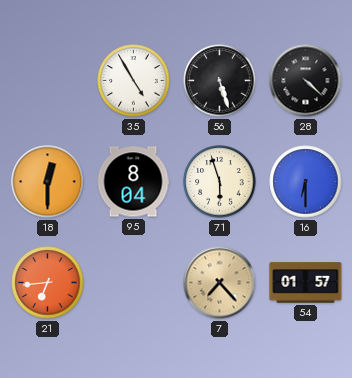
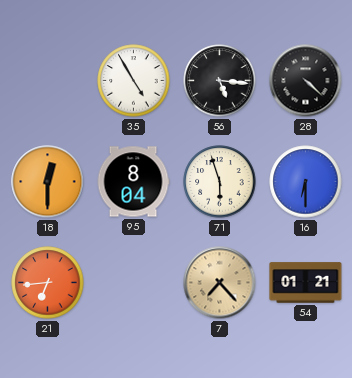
56: 5:27 -> 5:16 (220, 81)
54: 01:57 -> 01:21 (306, 283)
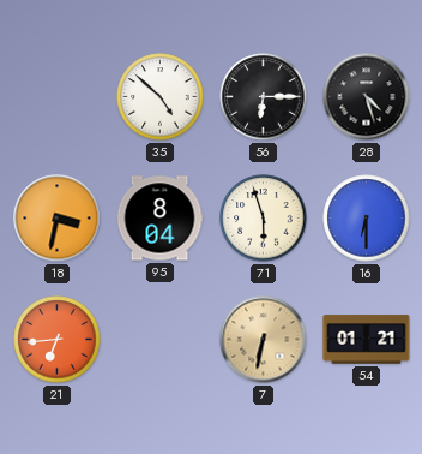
35: 4:55 -> 4:52 (161, 97)
56: 5:16 -> 6:15 (264, 97)
28: 4:22 -> 4:27 (367, 97)
18: 12:30 -> 3:32 (58, 219)
7: 7:23 -> 6:32 (264, 340)
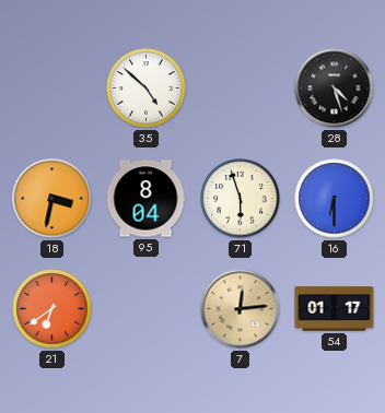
56: 6:15 -> none (264, 97)
21: 6:44 -> 6:39 (52, 309)
7: 6:32 -> 12:14 (241, 309)
54: 01:21 -> 01:17 (335, 309)
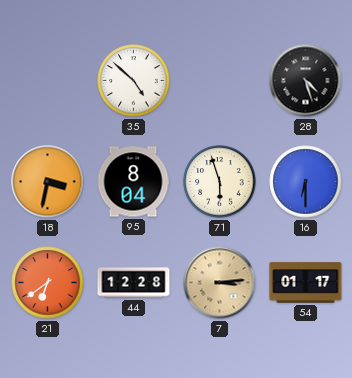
44: none -> 12:28 (134, 283)
7: 12:14 -> 3:14 (220, 283)
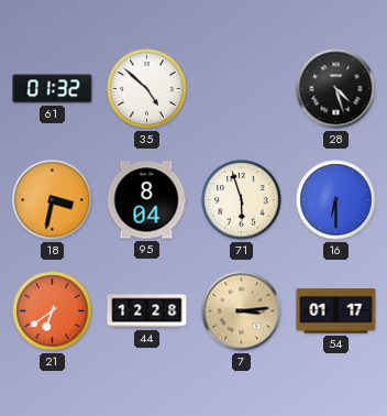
61: none -> 01:32 (53, 89)
